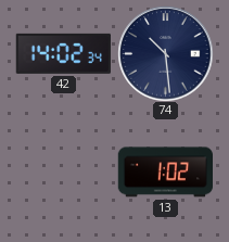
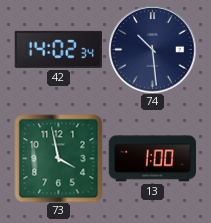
73: none -> 3:58 (58, 158)
13: 1:02 -> 1:00 (152, 159)
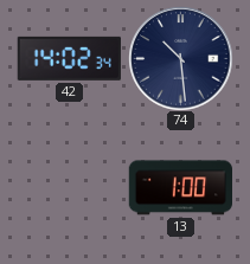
73: 3:58 -> none (58, 158)
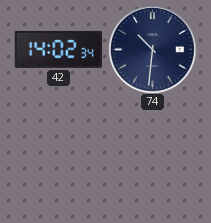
74: 10:29 -> 10:31 (152, 49)
13: 1:00 -> none (180, 188)
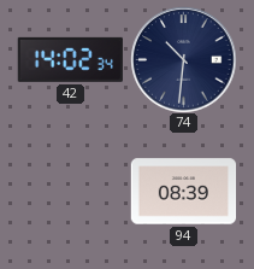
94: none -> 08:39 (183, 192)
